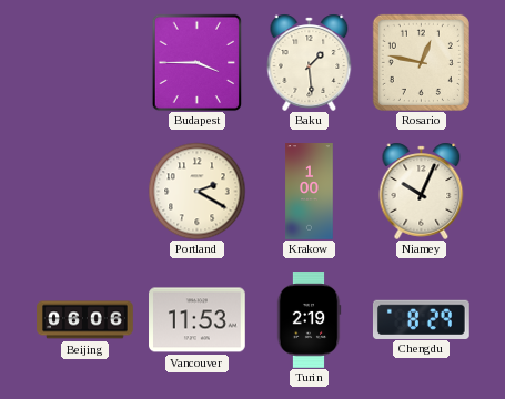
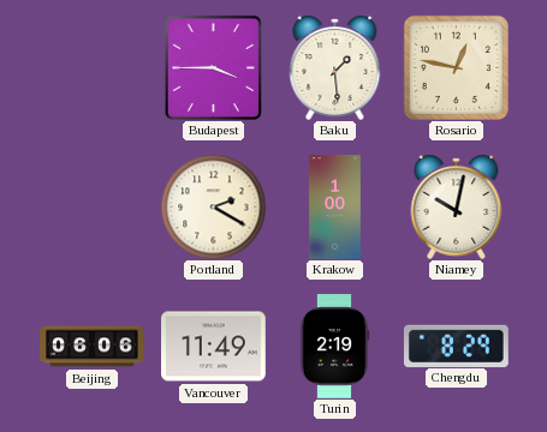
Niamey: 10:04 -> 10:02 (457, 206)
Vancouver: 11:53 -> 11:49 (214, 347)
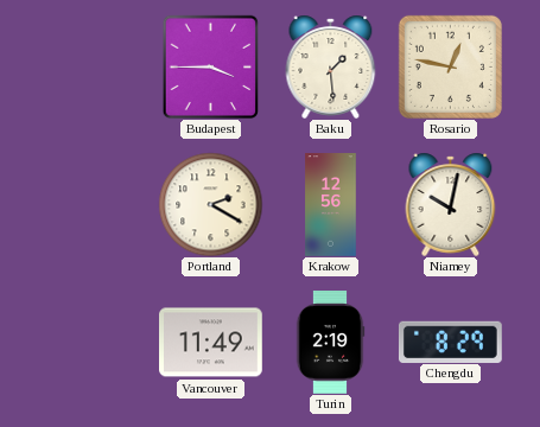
Krakow: 1:00 -> 12:56 (331, 205)
Beijing: 06:06 -> none (93, 347)
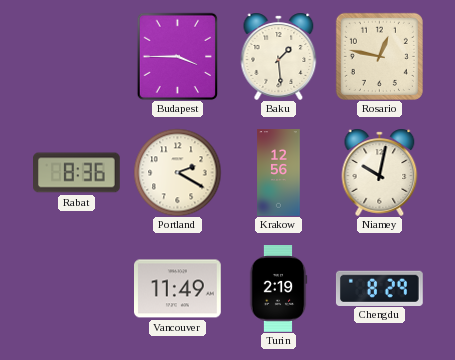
Rabat: none -> 8:36 (77, 173)
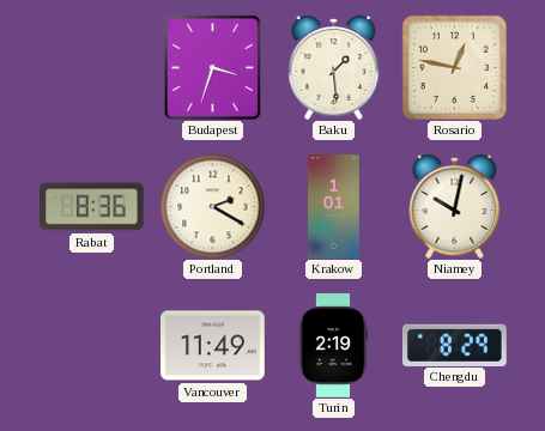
Budapest: 3:45 -> 3:33 (213, 67)
Krakow: 12:56 -> 1:01 (334, 207)
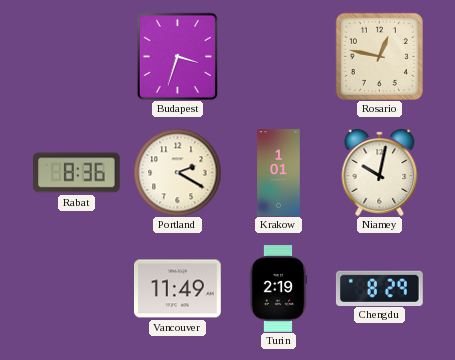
Baku: 1:29 -> none (334, 67)
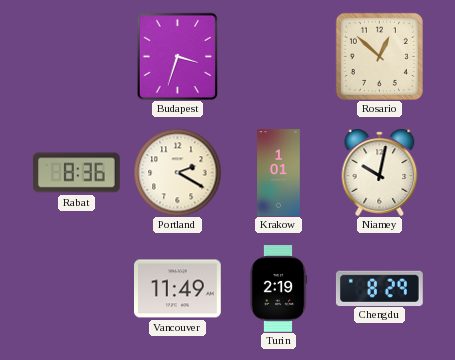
Rosario: 12:47 -> 12:52 (379, 56)
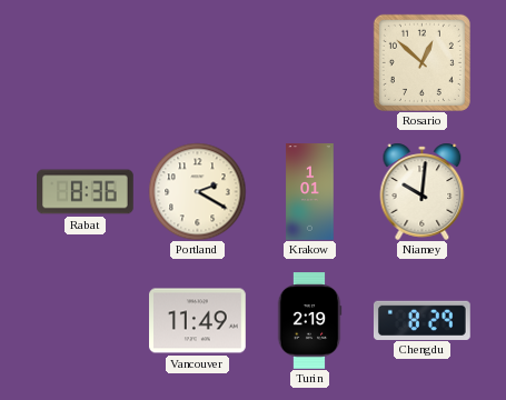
Budapest: 3:33 -> none (178, 56)
Niamey: 10:02 -> 10:01 (423, 191)
